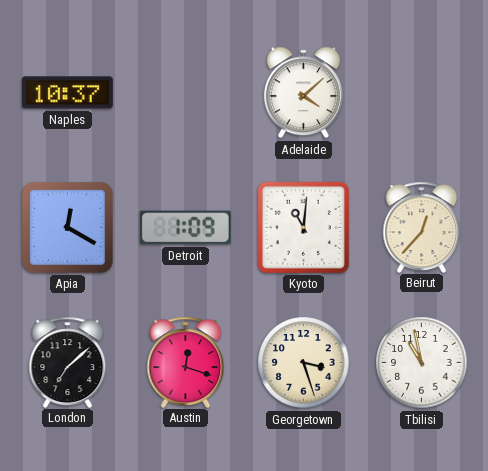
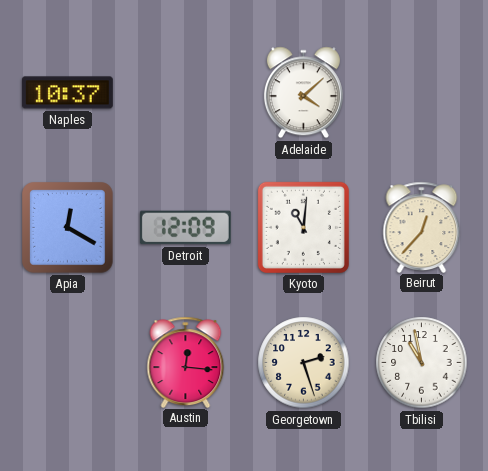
Detroit: 1:09 -> 12:09 (185, 228)
London: 7:08 -> none (68, 362)
Austin: 12:18 -> 12:16 (186, 362)
Georgetown: 3:27 -> 2:27 (304, 363)
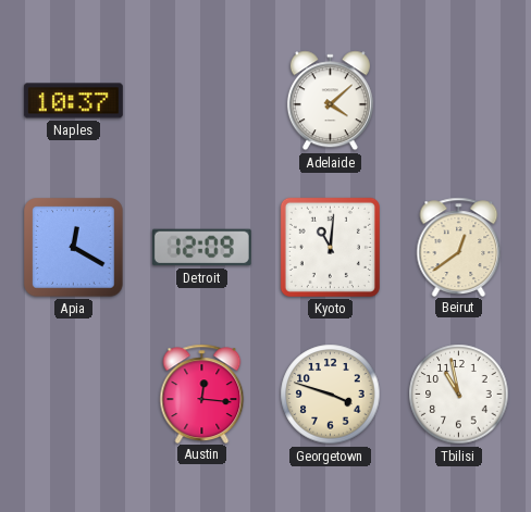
Beirut: 12:37 -> 12:39 (459, 247)
Georgetown: 2:27 -> 3:48 (331, 395)
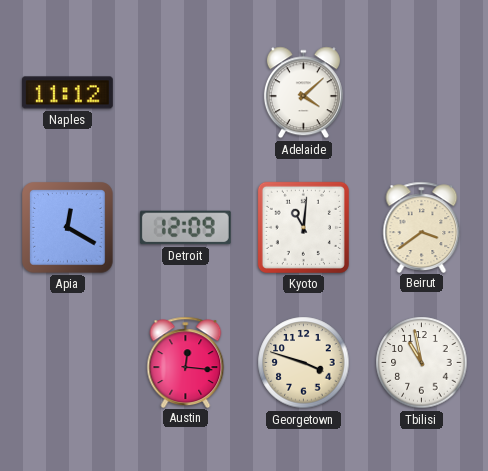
Naples: 10:37 -> 11:12 (67, 93)
Beirut: 12:39 -> 3:39 (422, 227)
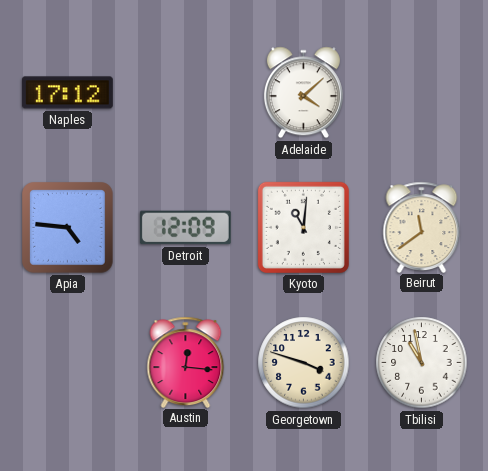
Naples: 11:12 -> 17:12 (67, 93)
Apia: 12:20 -> 4:46 (68, 228)
Beirut: 3:39 -> 11:39 (422, 227)
